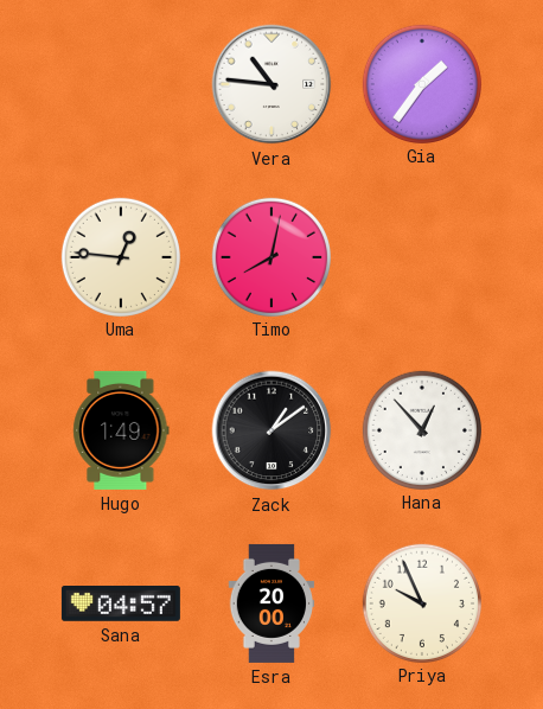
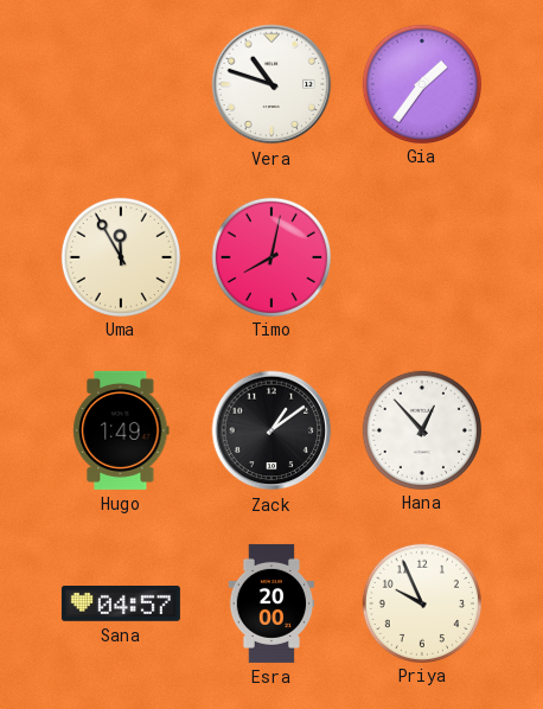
Vera: 10:46 -> 10:48 (271, 84)
Uma: 12:46 -> 11:55 (120, 256)
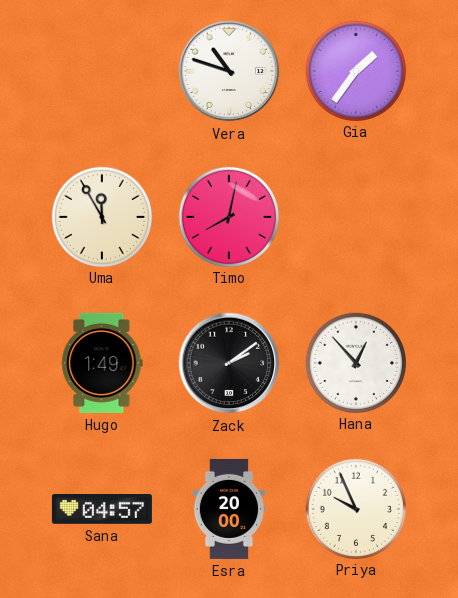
Zack: 1:09 -> 2:09 (229, 363)
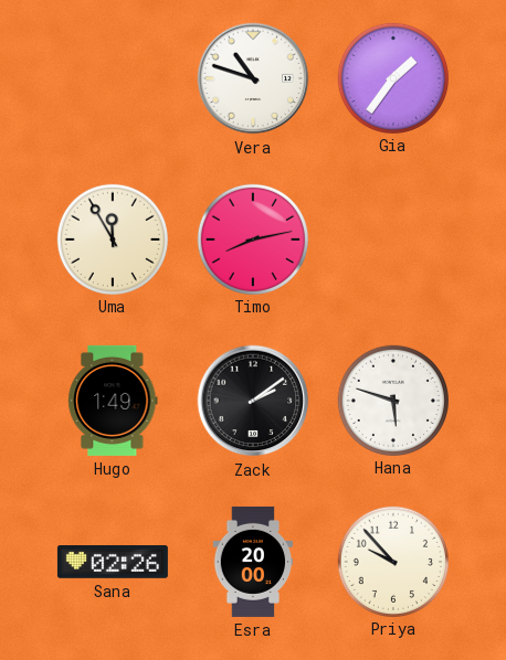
Timo: 8:02 -> 8:13 (252, 238)
Hana: 12:53 -> 5:48 (392, 400)
Sana: 04:57 -> 02:26 (113, 563)
Priya: 9:56 -> 9:53 (392, 561)
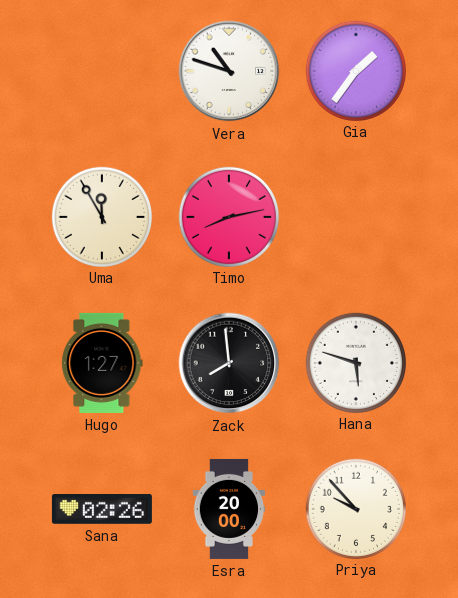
Hugo: 1:49 -> 1:27 (102, 363)
Zack: 2:09 -> 7:59 (229, 363)
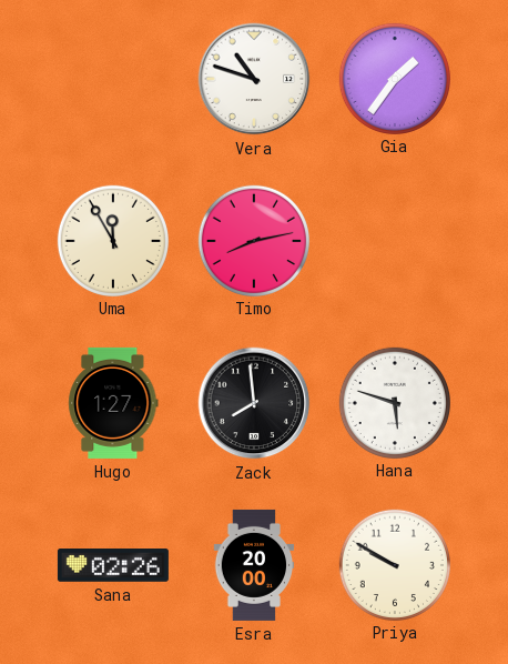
Priya: 9:53 -> 9:50 (394, 564)
